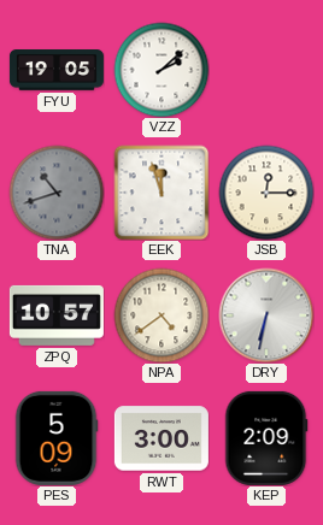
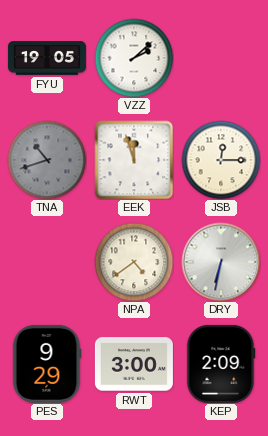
ZPQ: 10:57 -> none (57, 315)
PES: 5:09 -> 9:29 (47, 364)
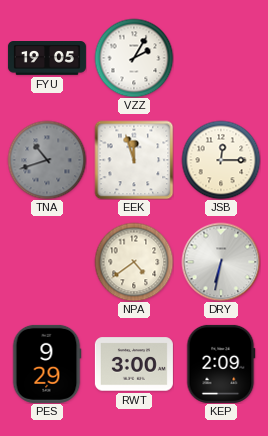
VZZ: 2:08 -> 2:05 (134, 58)
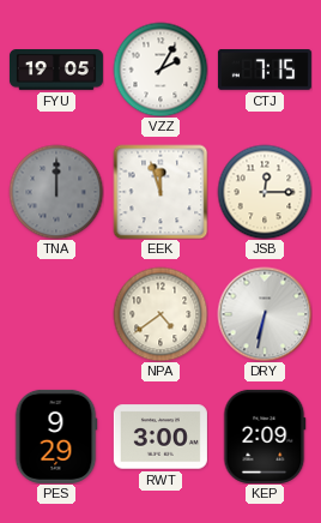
CTJ: none -> 7:15 (265, 71)
TNA: 10:42 -> 12:00 (56, 192)
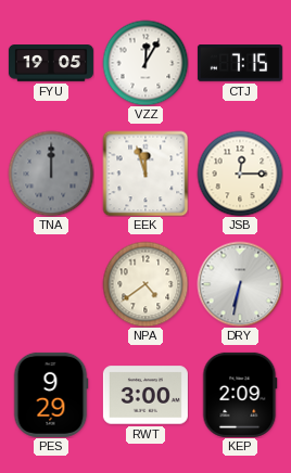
VZZ: 2:05 -> 12:05 (145, 63)
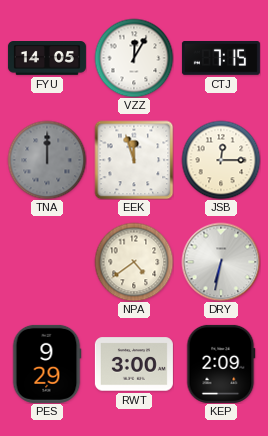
FYU: 19:05 -> 14:05 (47, 59)
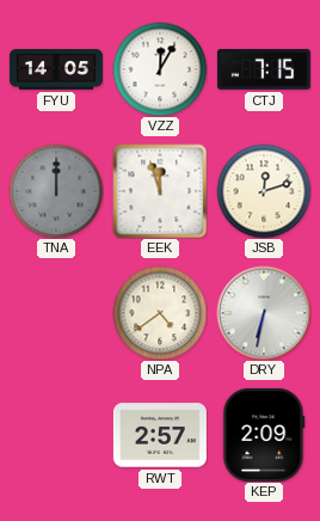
JSB: 12:15 -> 12:12 (264, 191)
PES: 9:29 -> none (47, 364)
RWT: 3:00 -> 2:57 (160, 435)
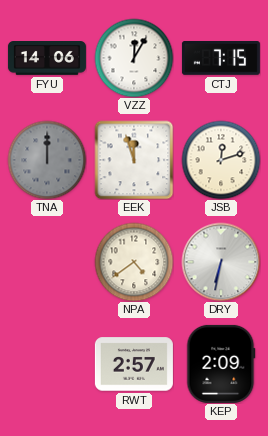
FYU: 14:05 -> 14:06 (47, 59)
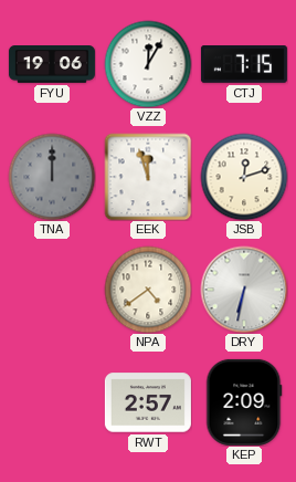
FYU: 14:06 -> 19:06 (52, 65)
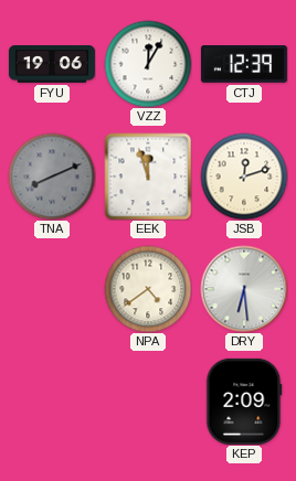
CTJ: 7:15 -> 12:39 (244, 65)
TNA: 12:00 -> 8:11 (52, 177)
DRY: 6:32 -> 6:29 (244, 289)
RWT: 2:57 -> none (148, 402)
